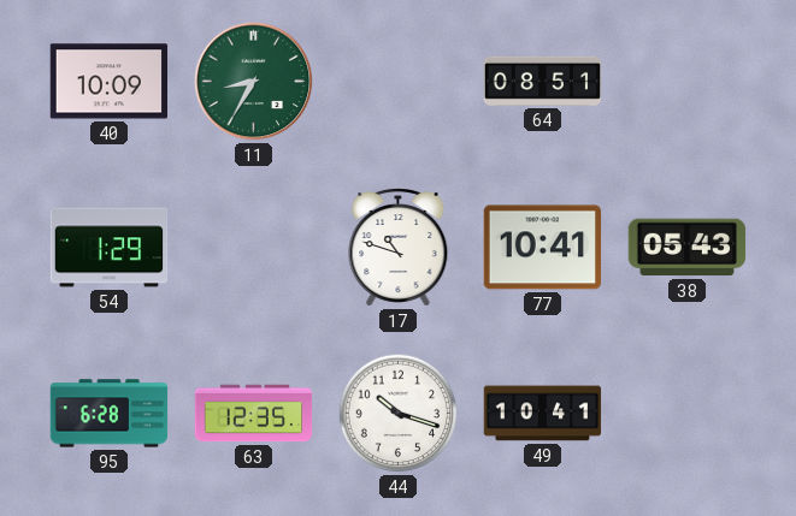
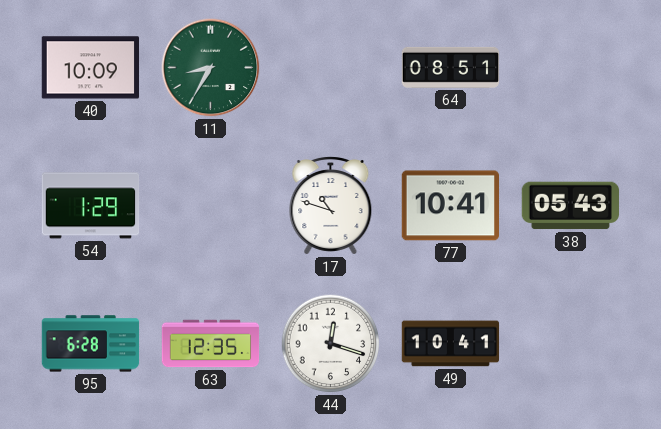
44: 10:18 -> 12:18 (331, 344)
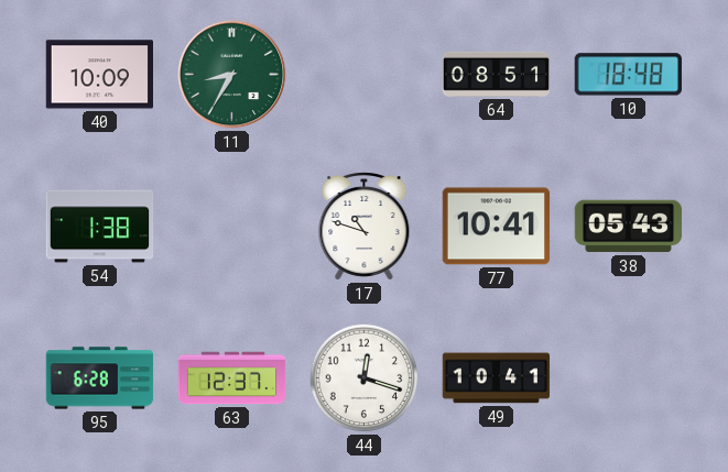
10: none -> 18:48 (628, 75)
54: 1:29 -> 1:38 (100, 227)
63: 12:35 -> 12:37 (232, 378)
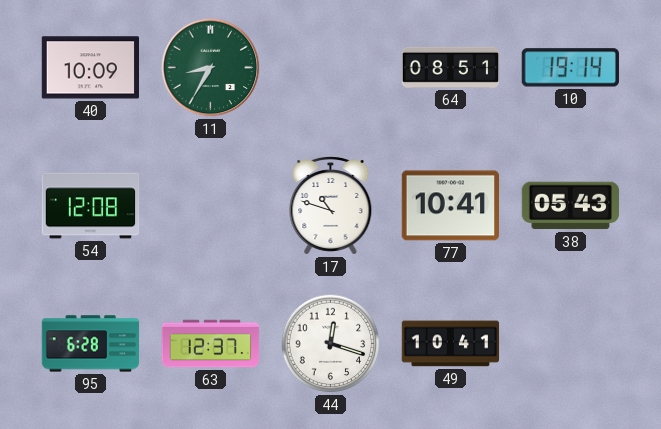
10: 18:48 -> 19:14 (570, 68)
54: 1:38 -> 12:08 (91, 206)
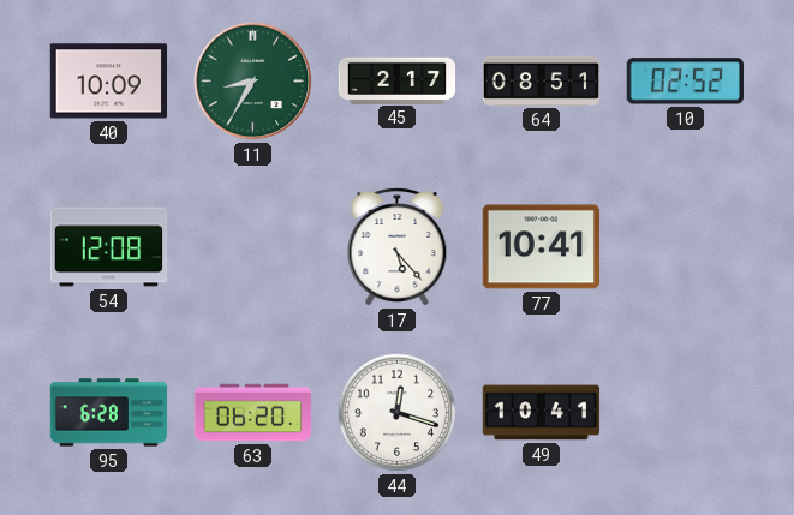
45: none -> 2:17 (398, 80)
10: 19:14 -> 02:52 (685, 82)
17: 10:48 -> 5:23 (398, 247)
38: 05:43 -> none (570, 206)
63: 12:37 -> 06:20 (253, 413)
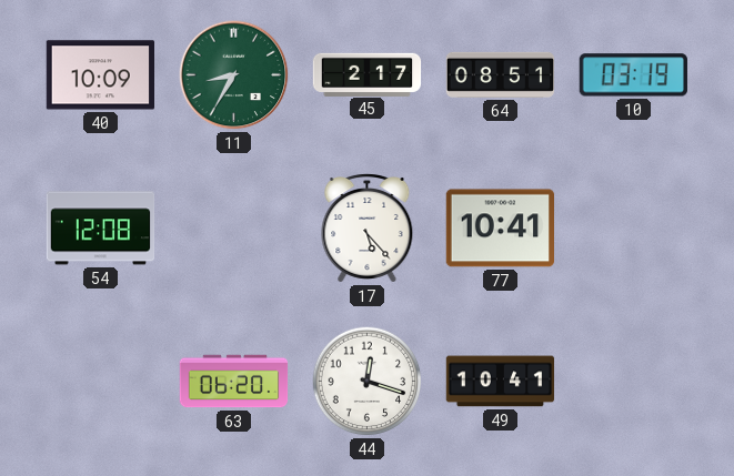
10: 02:52 -> 03:19 (633, 75)
95: 6:28 -> none (109, 413)
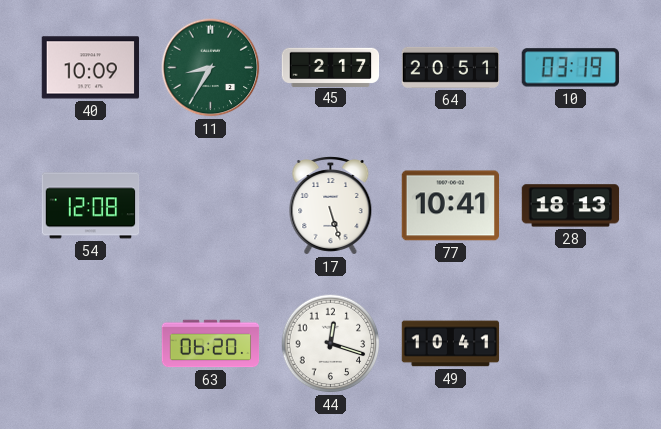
64: 08:51 -> 20:51 (451, 67)
17: 5:23 -> 5:27 (331, 206)
28: none -> 18:13 (571, 206)
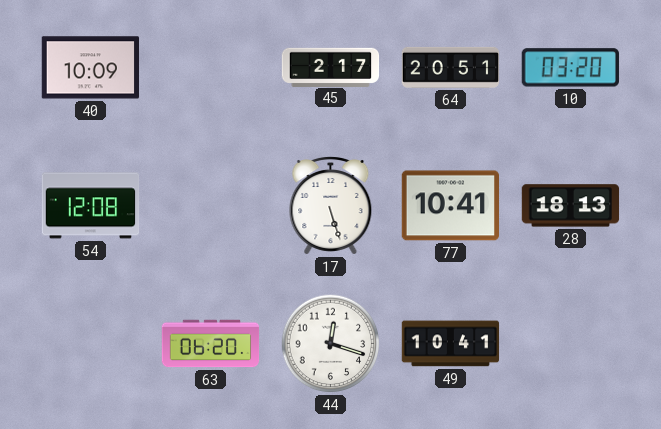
11: 8:35 -> none (211, 68)
10: 03:19 -> 03:20 (570, 68)
